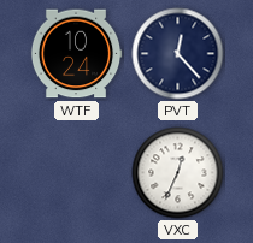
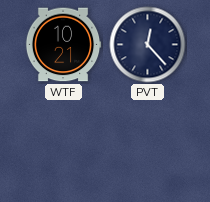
WTF: 10:24 -> 10:21 (63, 45)
VXC: 12:34 -> none (178, 173)
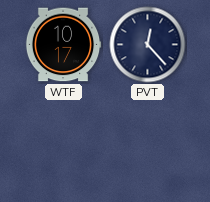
WTF: 10:21 -> 10:17 (63, 45)
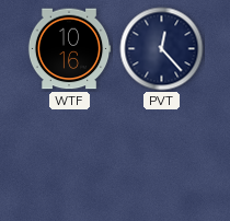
WTF: 10:17 -> 10:16 (69, 49)
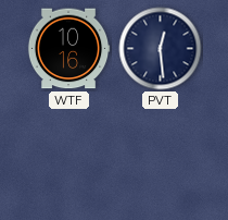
PVT: 12:23 -> 12:29 (161, 49)
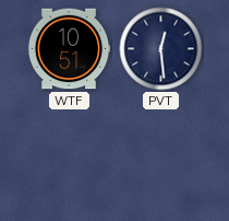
WTF: 10:16 -> 10:51 (69, 49)
